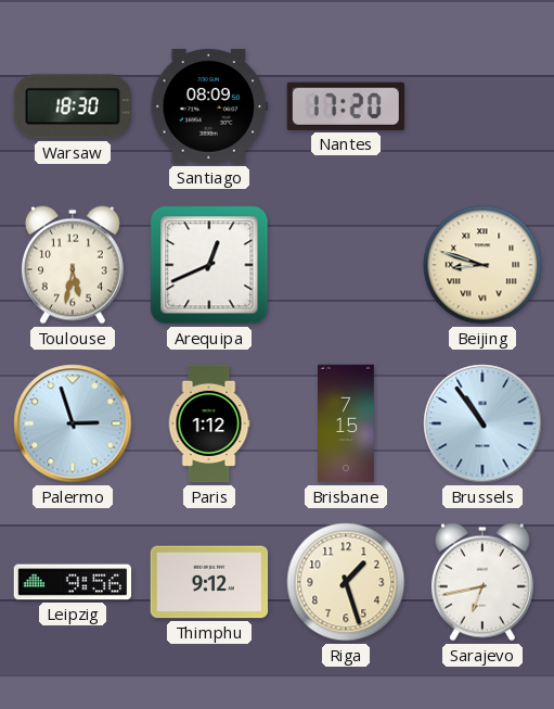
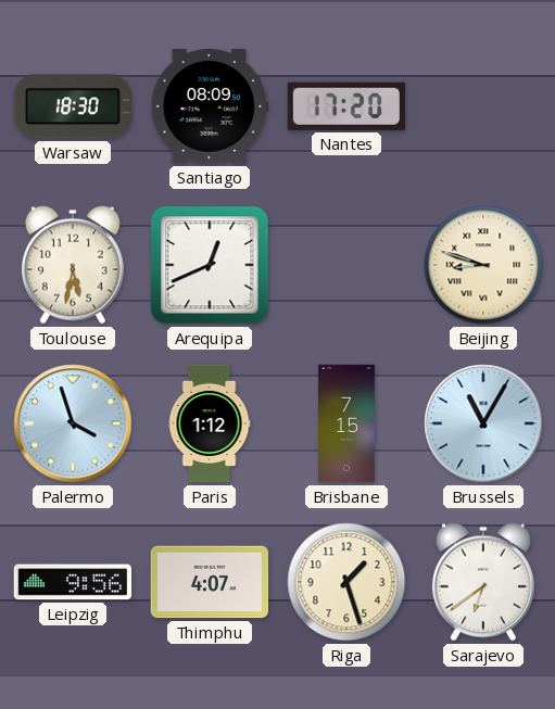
Palermo: 2:57 -> 3:57 (73, 423)
Brussels: 10:54 -> 11:05 (483, 423)
Thimphu: 9:12 -> 4:07 (210, 582)
Sarajevo: 6:43 -> 6:39 (483, 582)
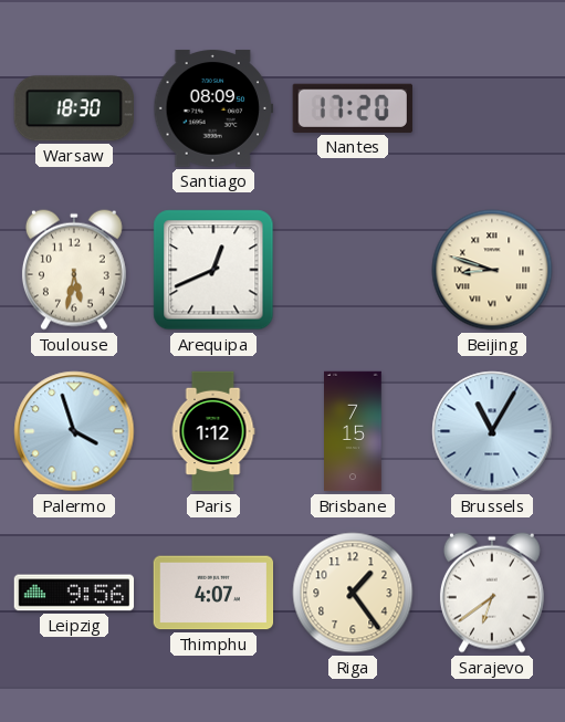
Riga: 1:27 -> 1:24 (353, 593)
